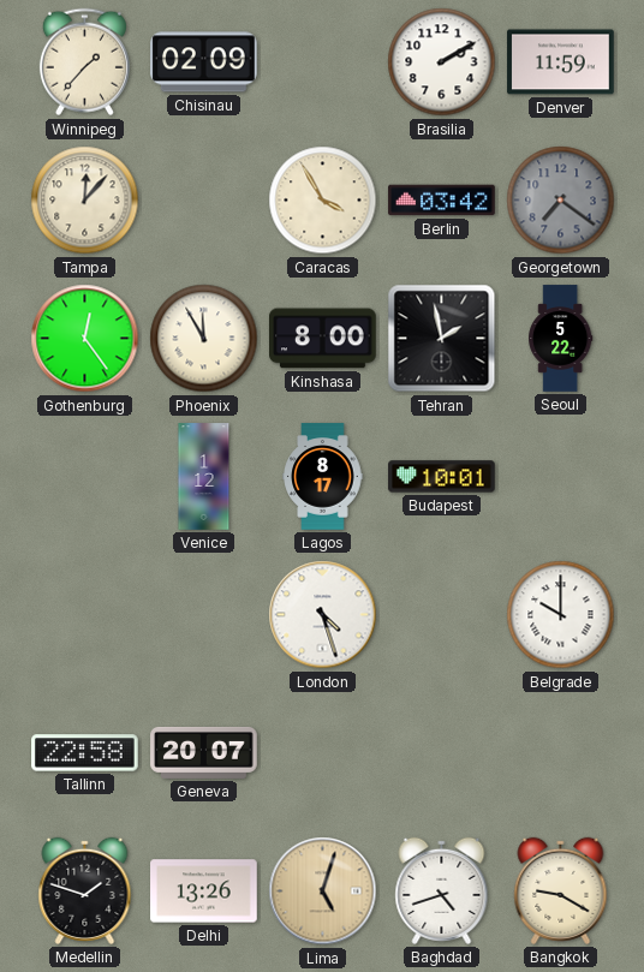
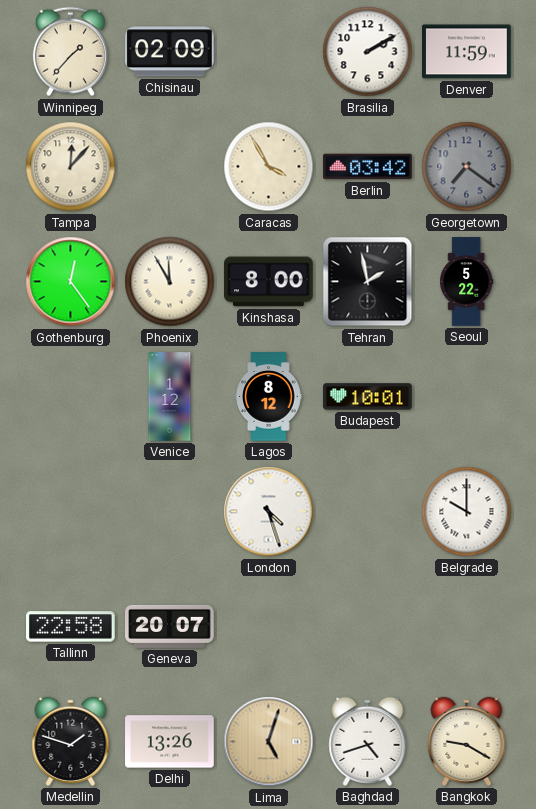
Lagos: 8:17 -> 8:12 (269, 397)
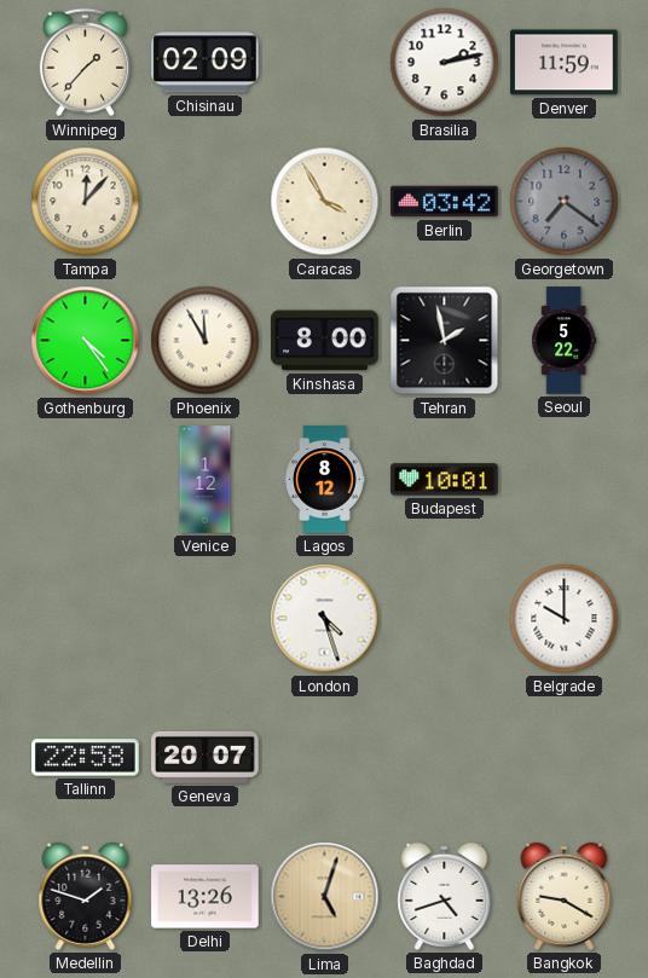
Brasilia: 2:10 -> 2:13 (445, 63)
Gothenburg: 12:24 -> 4:24 (86, 341)
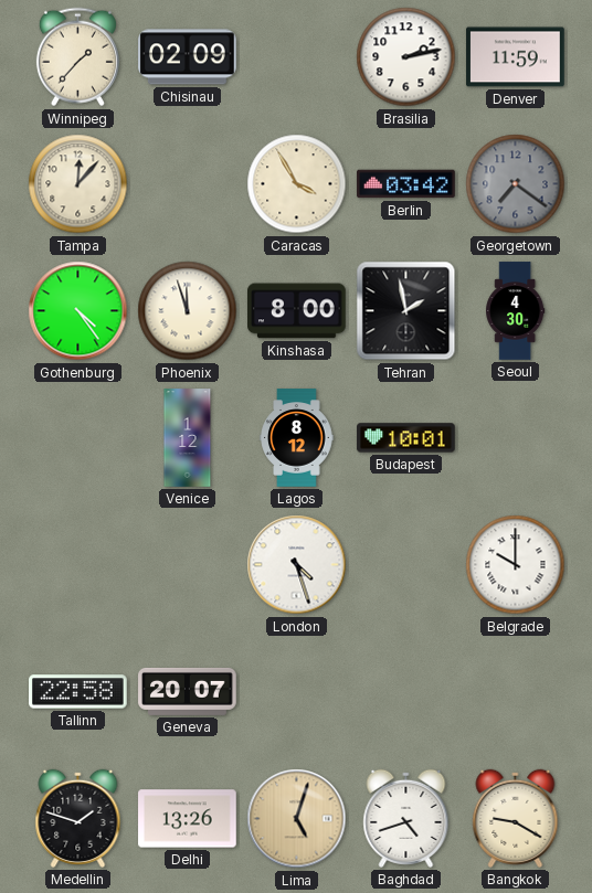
Phoenix: 11:55 -> 11:57 (188, 311)
Seoul: 5:22 -> 4:30 (516, 311)
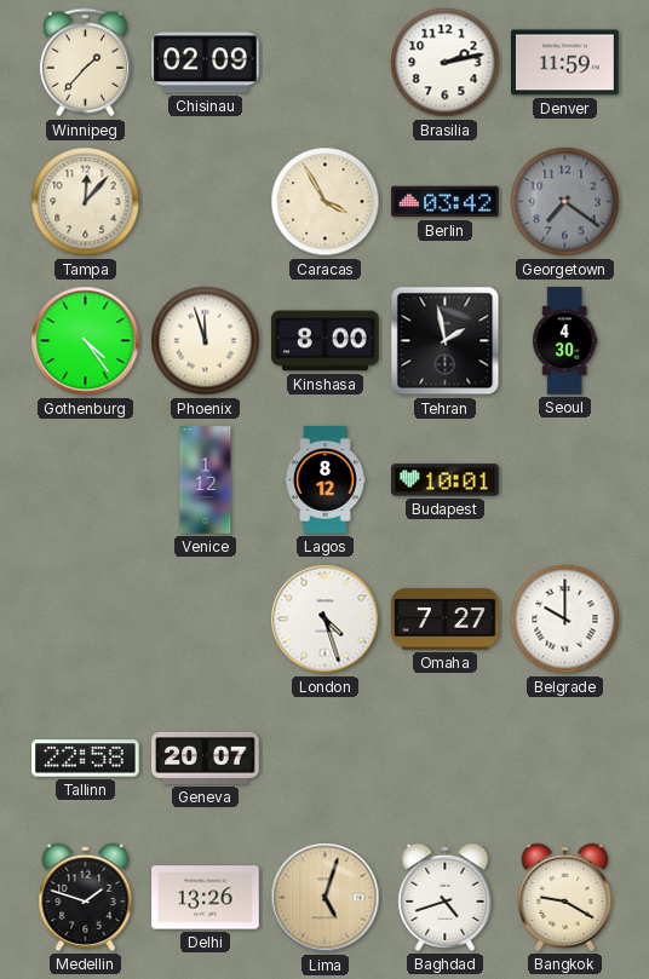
Omaha: none -> 7:27 (446, 620)
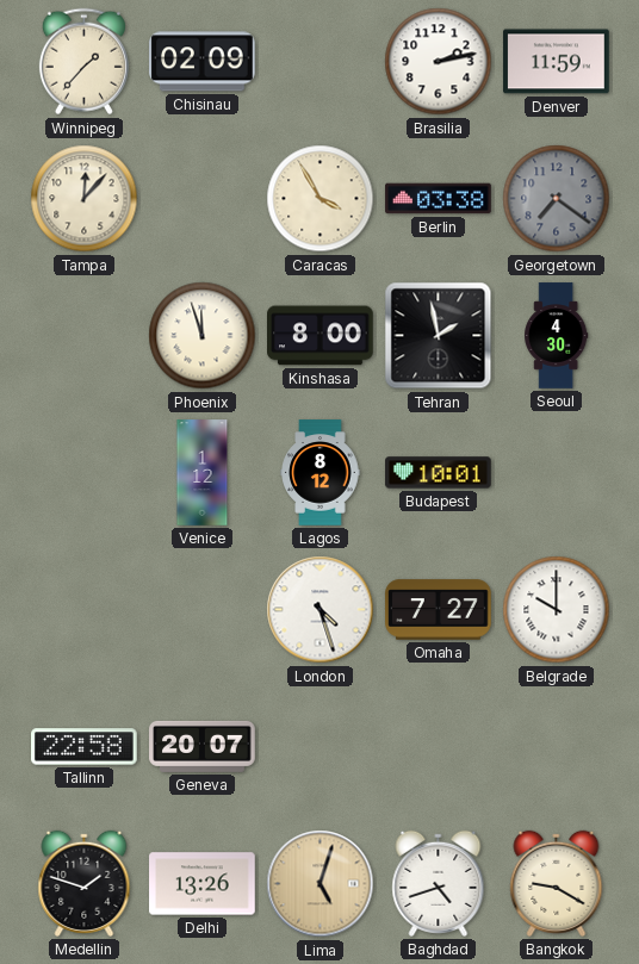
Berlin: 03:42 -> 03:38 (439, 199)
Gothenburg: 4:24 -> none (86, 341)
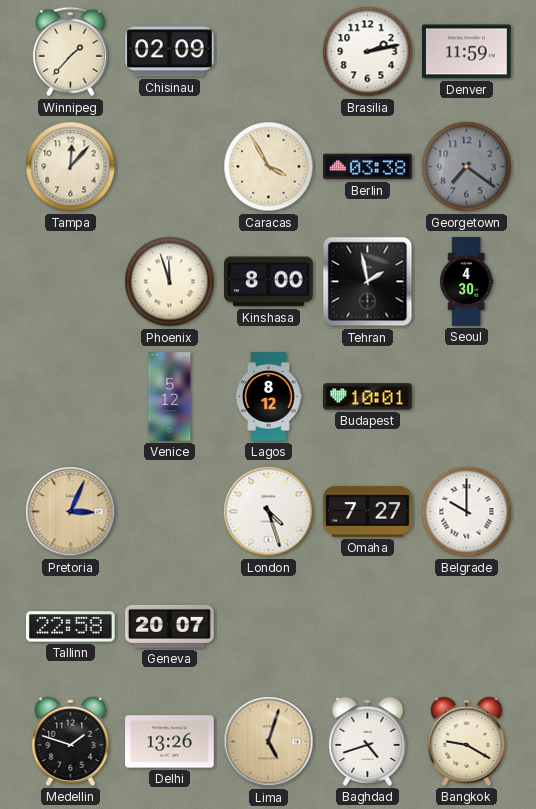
Venice: 1:12 -> 5:12 (170, 397)
Pretoria: none -> 3:04 (71, 512)
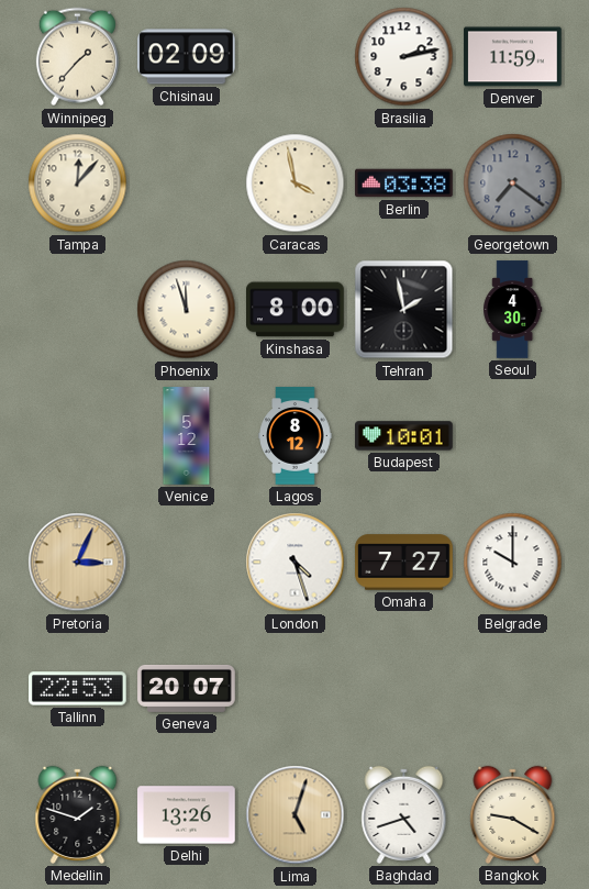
Caracas: 3:55 -> 3:58 (296, 184)
Tallinn: 22:58 -> 22:53 (78, 689)
